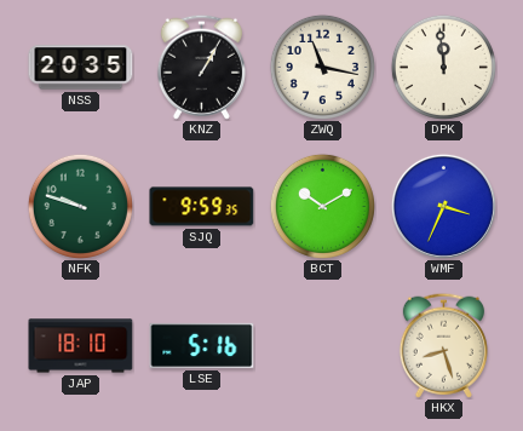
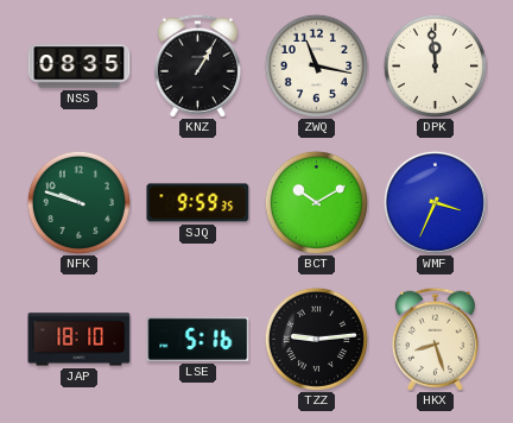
NSS: 20:35 -> 08:35 (80, 67)
TZZ: none -> 9:14 (316, 339)
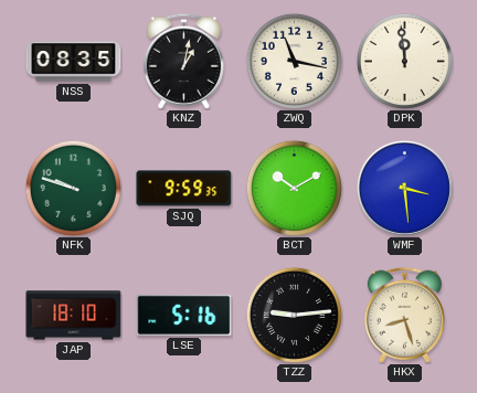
KNZ: 1:05 -> 1:02 (183, 61)
WMF: 3:34 -> 3:29 (404, 188)
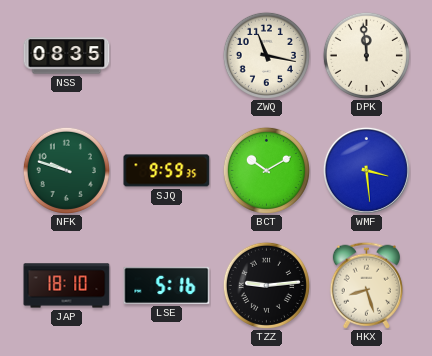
KNZ: 1:02 -> none (183, 61)
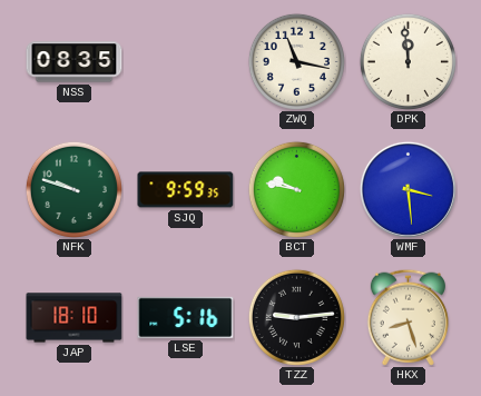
BCT: 10:10 -> 9:47 (296, 189)
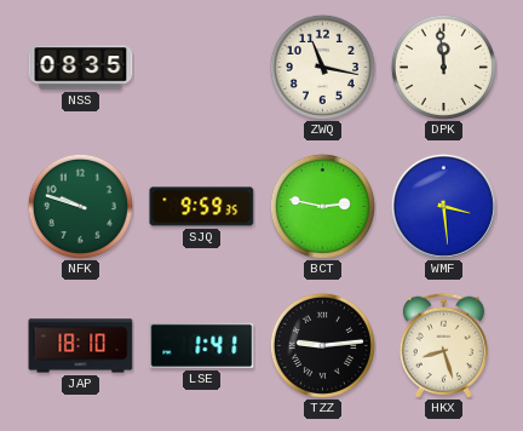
BCT: 9:47 -> 2:47 (322, 206)
LSE: 5:16 -> 1:41 (202, 345)
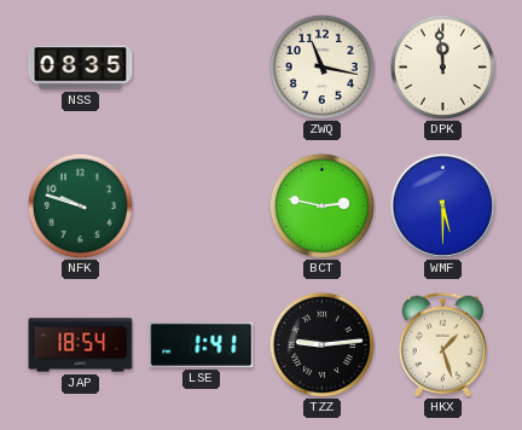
SJQ: 9:59 -> none (202, 207)
WMF: 3:29 -> 5:30 (442, 205)
JAP: 18:10 -> 18:54 (81, 345)
HKX: 8:27 -> 1:27 (442, 344)
